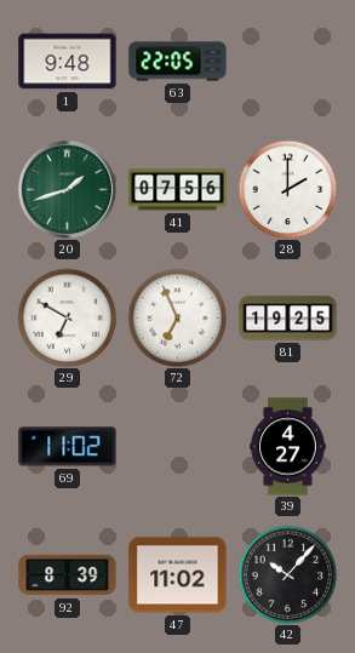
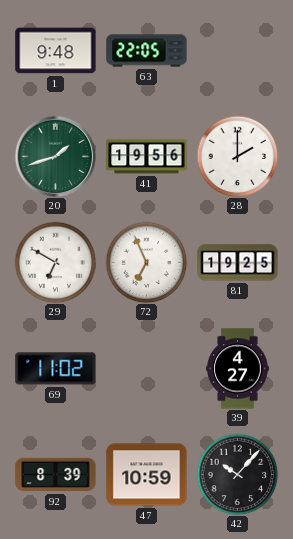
41: 07:56 -> 19:56 (147, 157)
47: 11:02 -> 10:59 (147, 475)
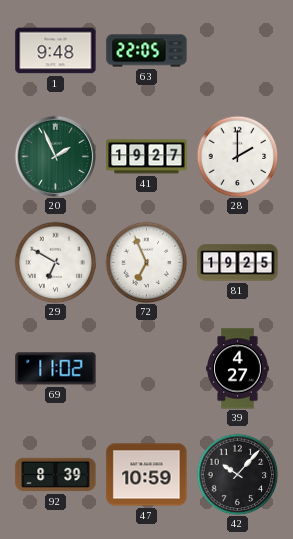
20: 1:42 -> 1:56 (55, 156)
41: 19:56 -> 19:27 (147, 157)
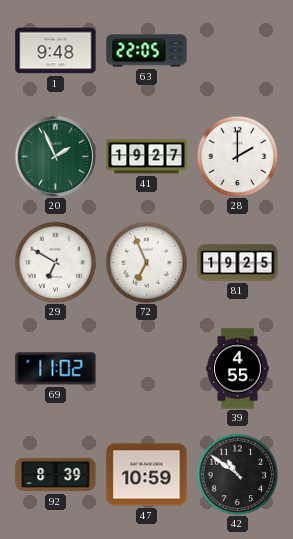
39: 4:27 -> 4:55 (238, 369)
42: 10:07 -> 10:51 (237, 474)
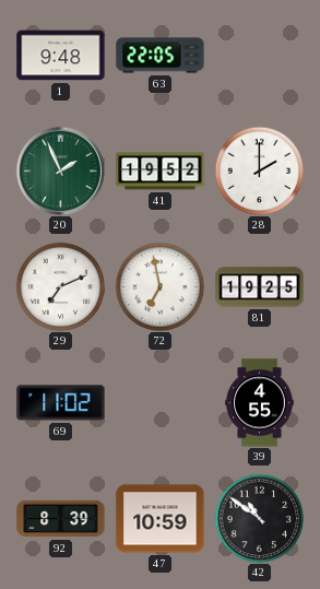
41: 19:27 -> 19:52 (161, 172)
29: 6:50 -> 7:11 (60, 286)
72: 6:56 -> 6:58 (159, 286)
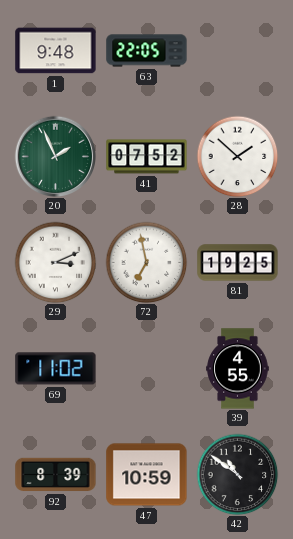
41: 19:52 -> 07:52 (147, 157)
28: 2:00 -> 1:52 (237, 156)
29: 7:11 -> 3:11 (55, 262)
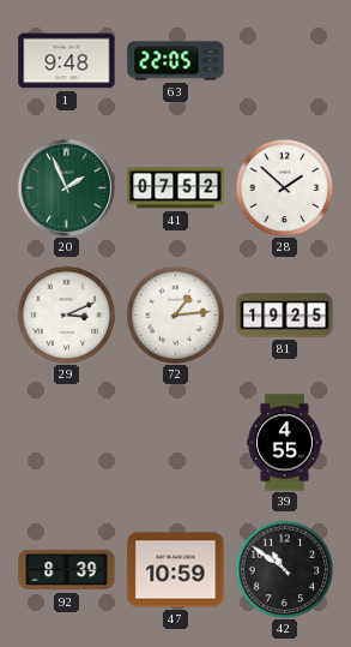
72: 6:58 -> 1:14 (175, 314)
69: 11:02 -> none (56, 369)
